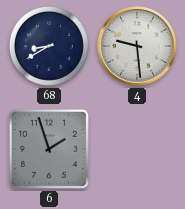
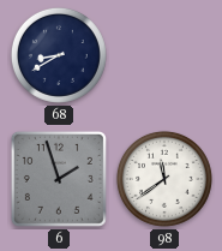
4: 9:29 -> none (137, 46)
98: none -> 11:39 (164, 179)
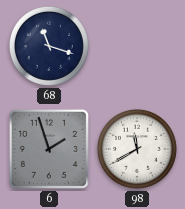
68: 8:40 -> 11:18 (49, 46)
98: 11:39 -> 11:40 (137, 149)
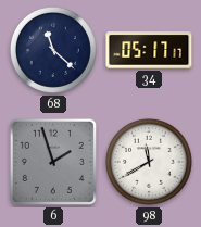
68: 11:18 -> 11:22 (53, 50)
34: none -> 05:17 (149, 50)
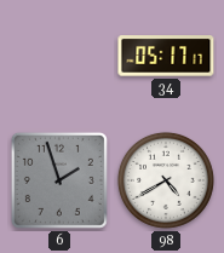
68: 11:22 -> none (53, 50)
98: 11:40 -> 4:40 (166, 180)
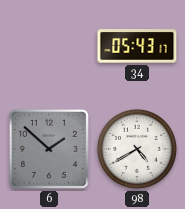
34: 05:17 -> 05:43 (137, 46)
6: 1:57 -> 1:52 (49, 149)
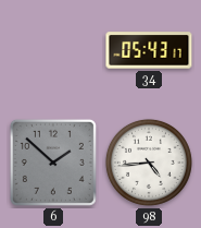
98: 4:40 -> 4:44 (149, 163)
